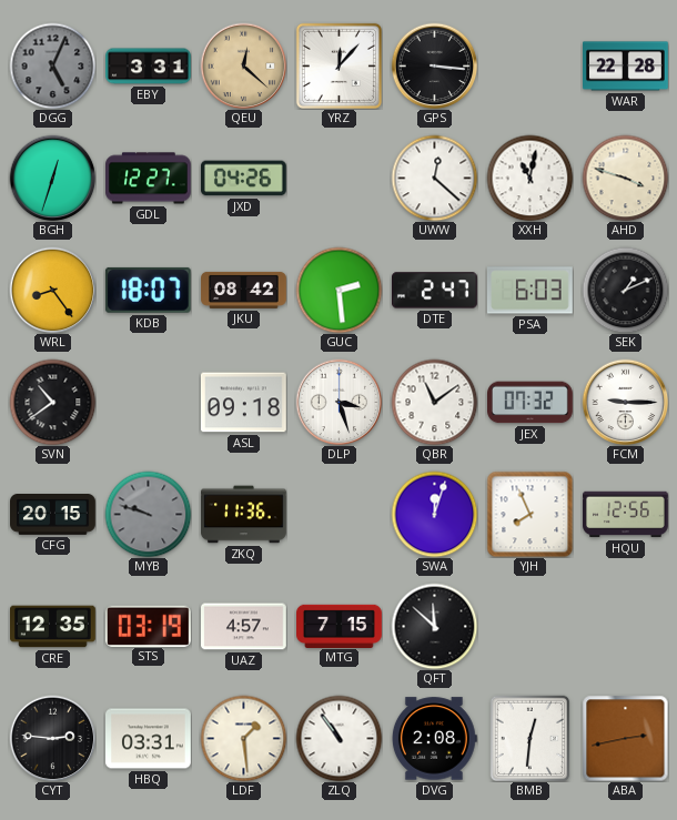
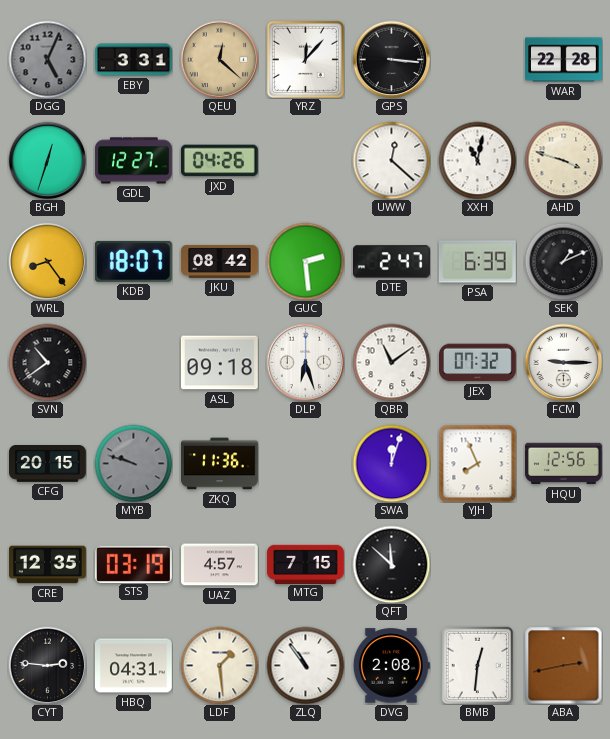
PSA: 6:03 -> 6:39 (478, 262)
DLP: 3:27 -> 6:27 (305, 362)
HBQ: 03:31 -> 04:31 (134, 666)
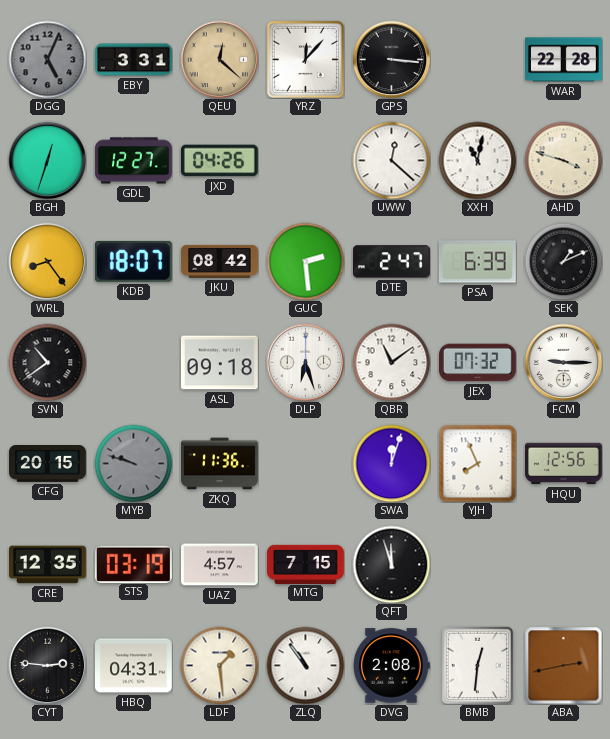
QFT: 11:52 -> 11:57 (391, 564)
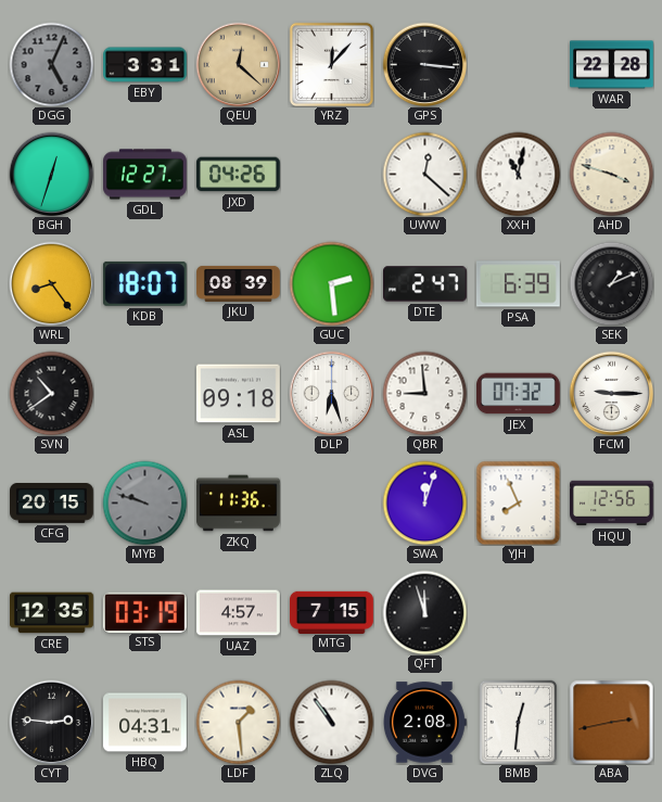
JKU: 08:42 -> 08:39 (239, 283)
QBR: 11:09 -> 8:59 (424, 393)
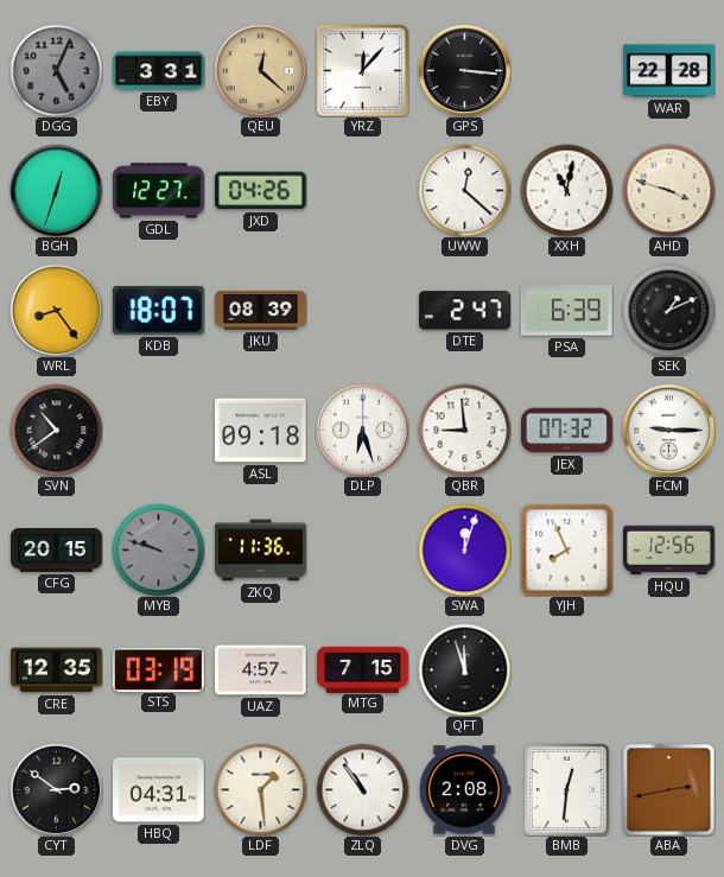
GUC: 2:29 -> none (331, 283)
CYT: 2:46 -> 2:51 (56, 789)
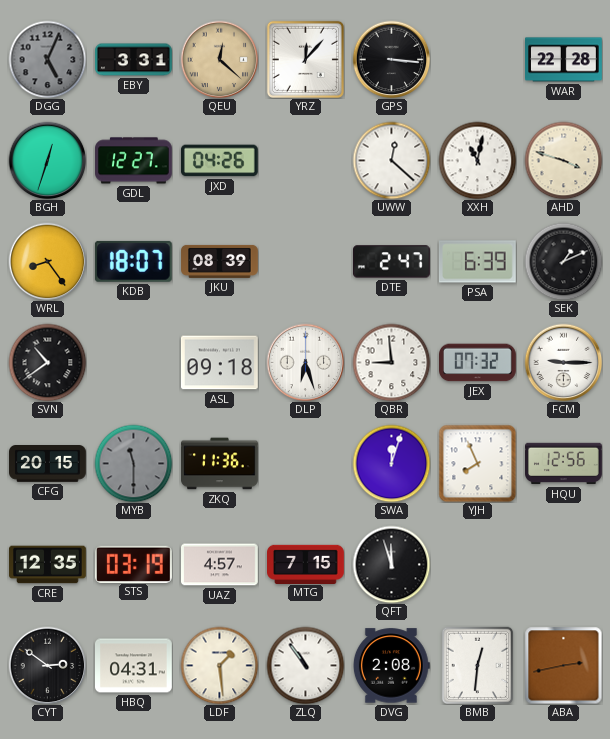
MYB: 9:48 -> 11:30 (133, 463)
